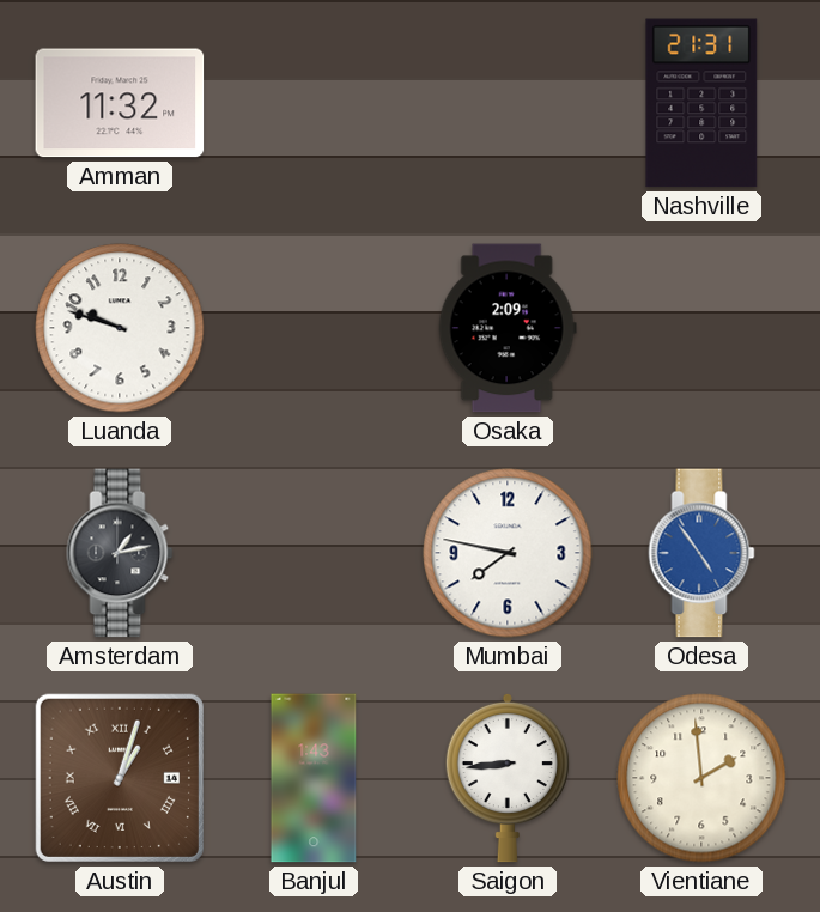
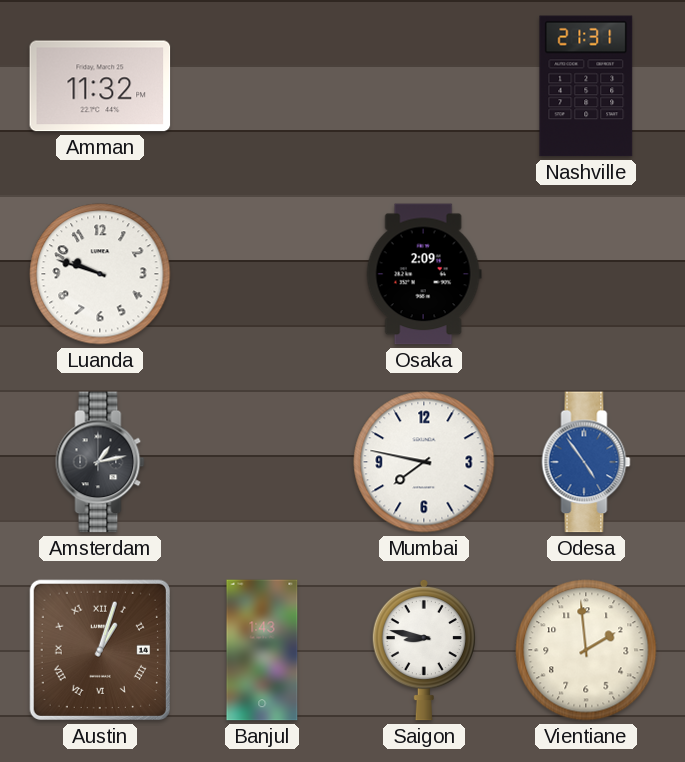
Saigon: 8:44 -> 8:47 (424, 650)
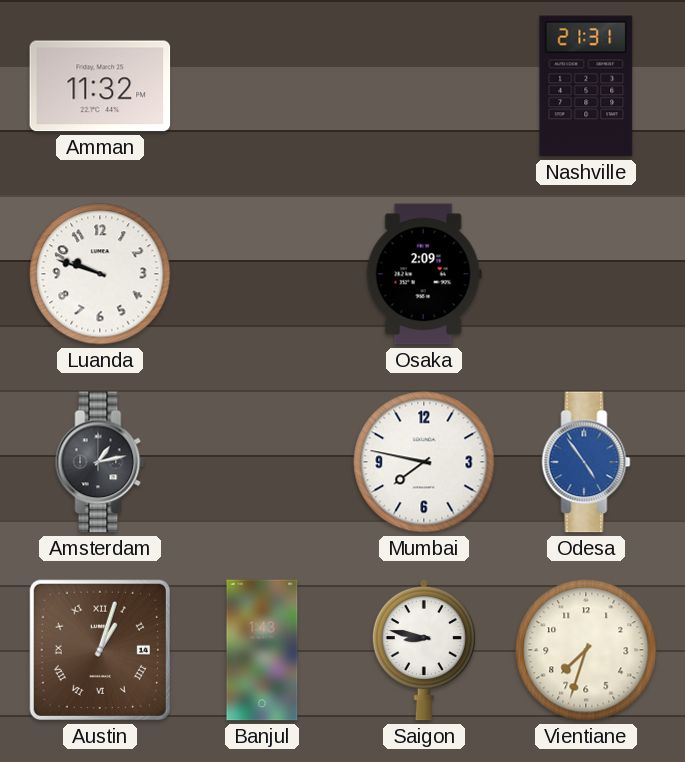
Vientiane: 1:59 -> 7:33 (586, 650)
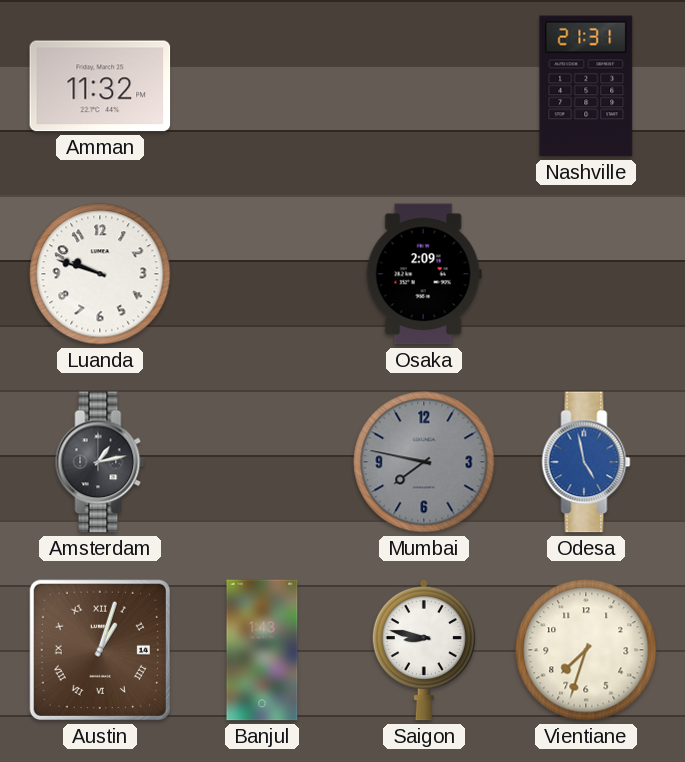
Mumbai dial: white -> grey (424, 462)
Odesa: 4:54 -> 4:58 (586, 462)
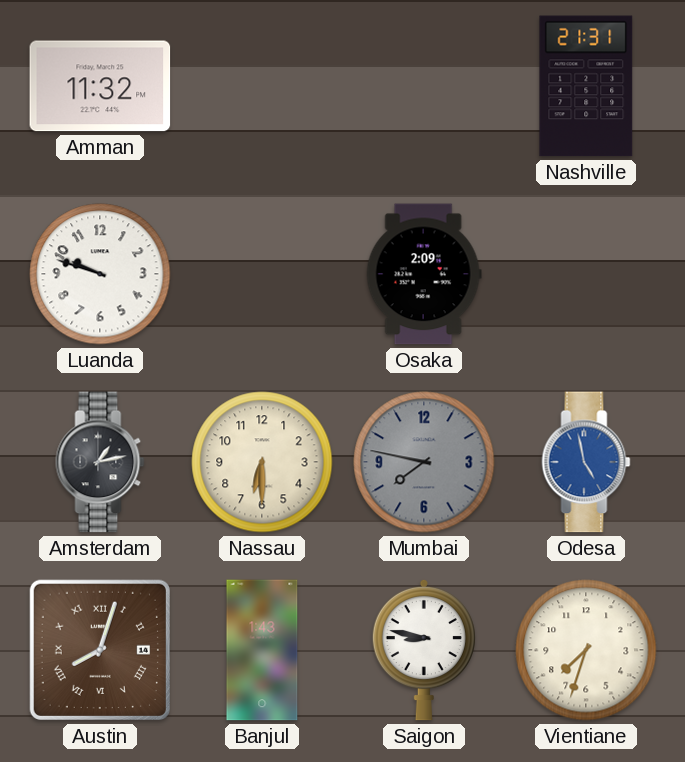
Nassau: none -> 6:30 (262, 462)
Austin: 1:03 -> 8:03 (100, 650)
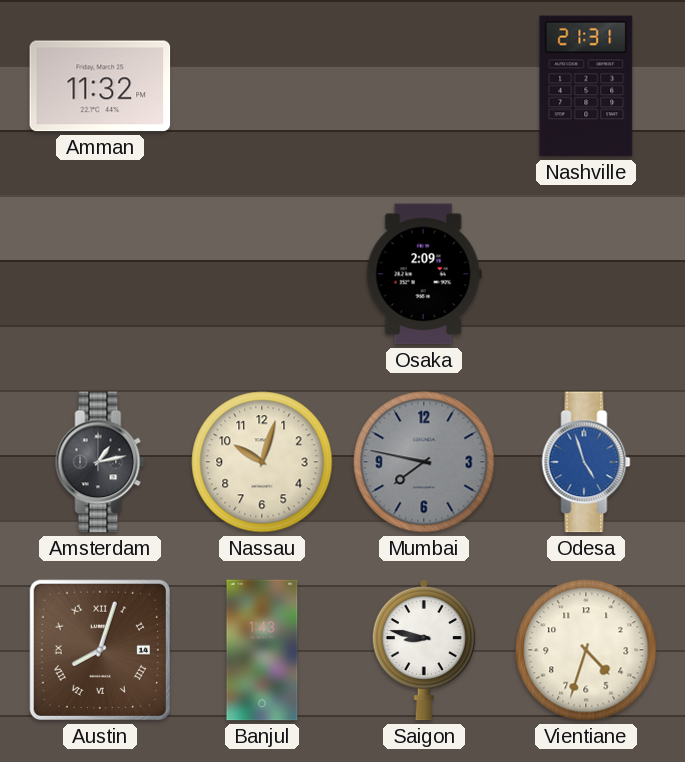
Luanda: 9:48 -> none (100, 274)
Nassau: 6:30 -> 10:03 (262, 462)
Odesa: 4:58 -> 4:57 (586, 462)
Vientiane: 7:33 -> 4:33 (586, 650)
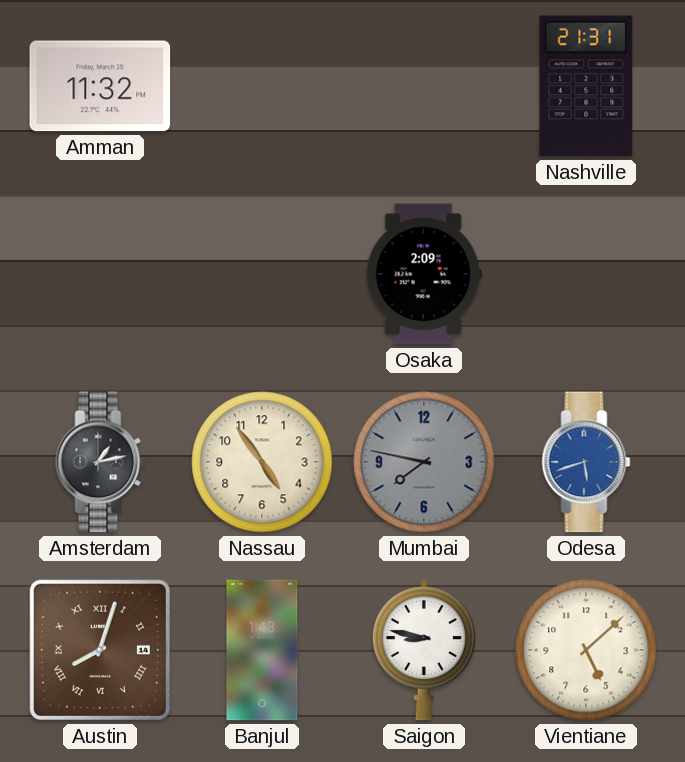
Nassau: 10:03 -> 4:54 (262, 462)
Odesa: 4:57 -> 5:42 (586, 462)
Vientiane: 4:33 -> 5:08 (586, 650)
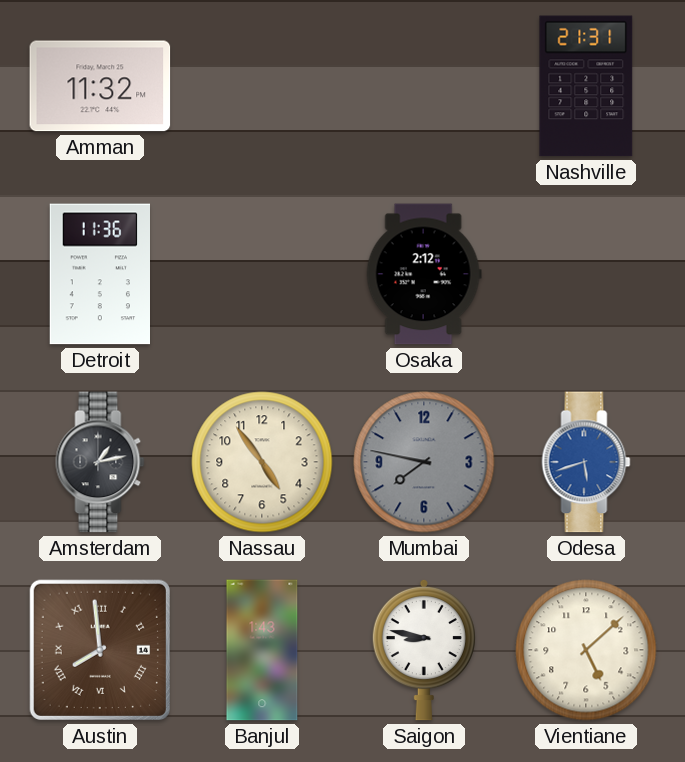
Detroit: none -> 11:36 (100, 274)
Osaka: 2:09 -> 2:12 (424, 274)
Austin: 8:03 -> 7:59 (100, 650)
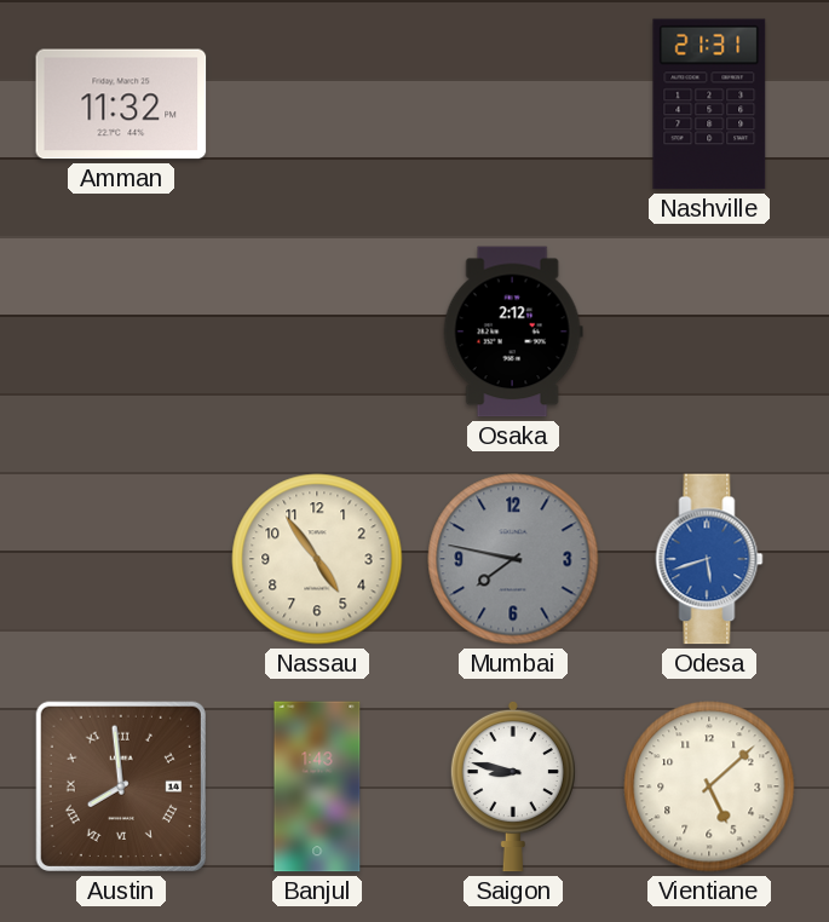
Detroit: 11:36 -> none (100, 274)
Amsterdam: 1:13 -> none (100, 462)
